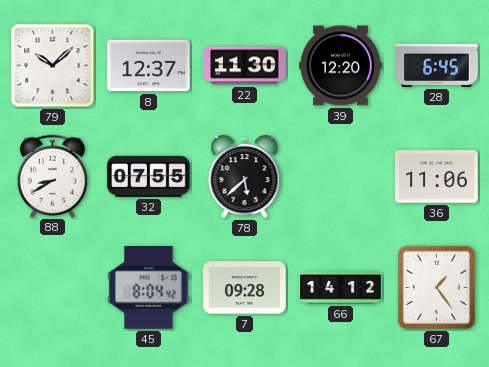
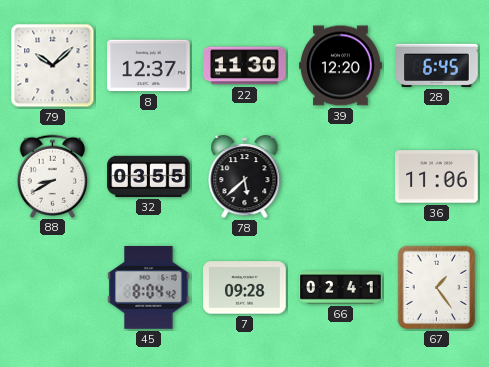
32: 07:55 -> 03:55 (149, 176)
66: 14:12 -> 02:41 (341, 288)
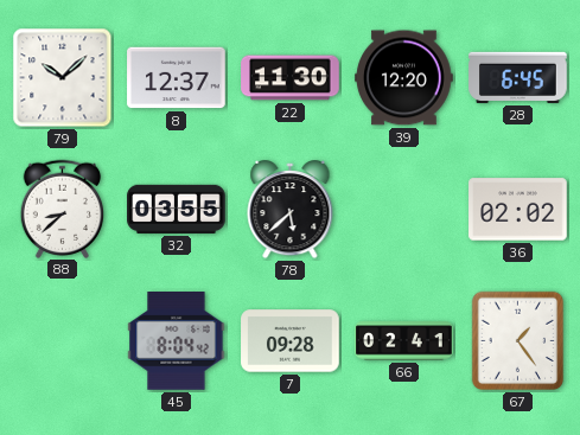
88: 8:40 -> 8:38 (63, 209)
36: 11:06 -> 02:02 (518, 210)
